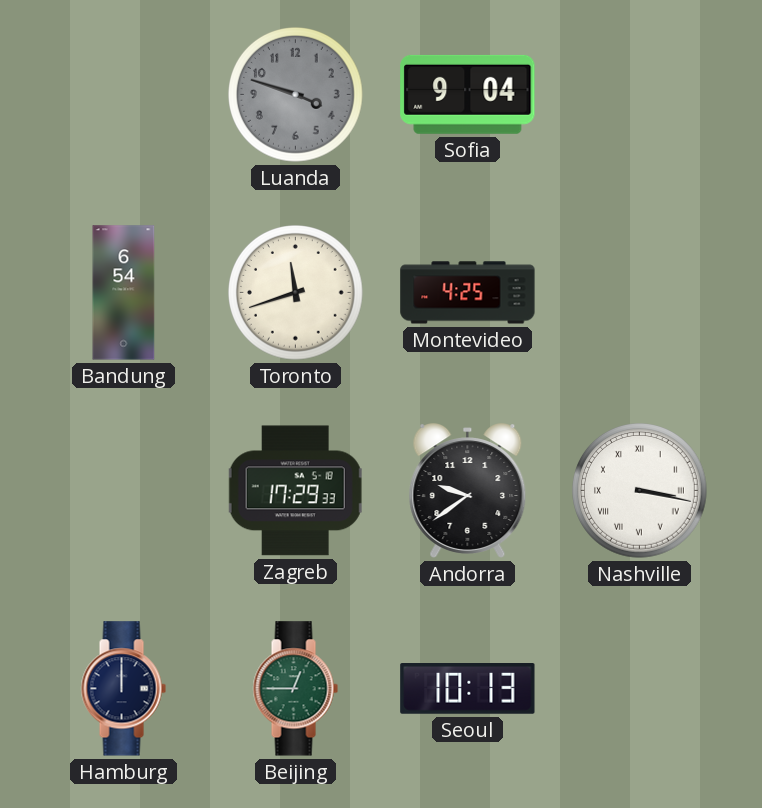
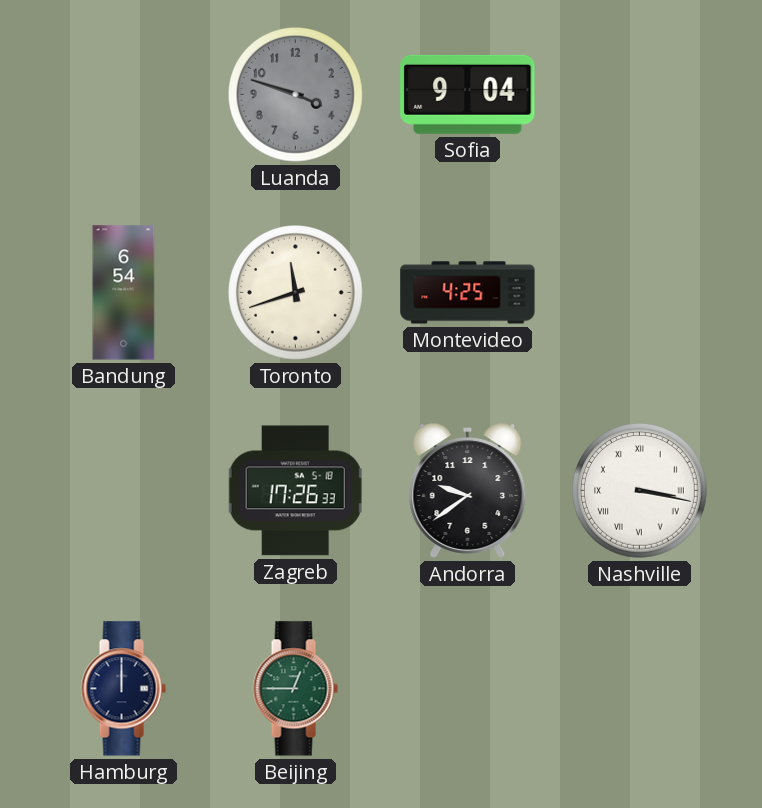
Zagreb: 17:29 -> 17:26 (295, 491)
Seoul: 10:13 -> none (468, 689)
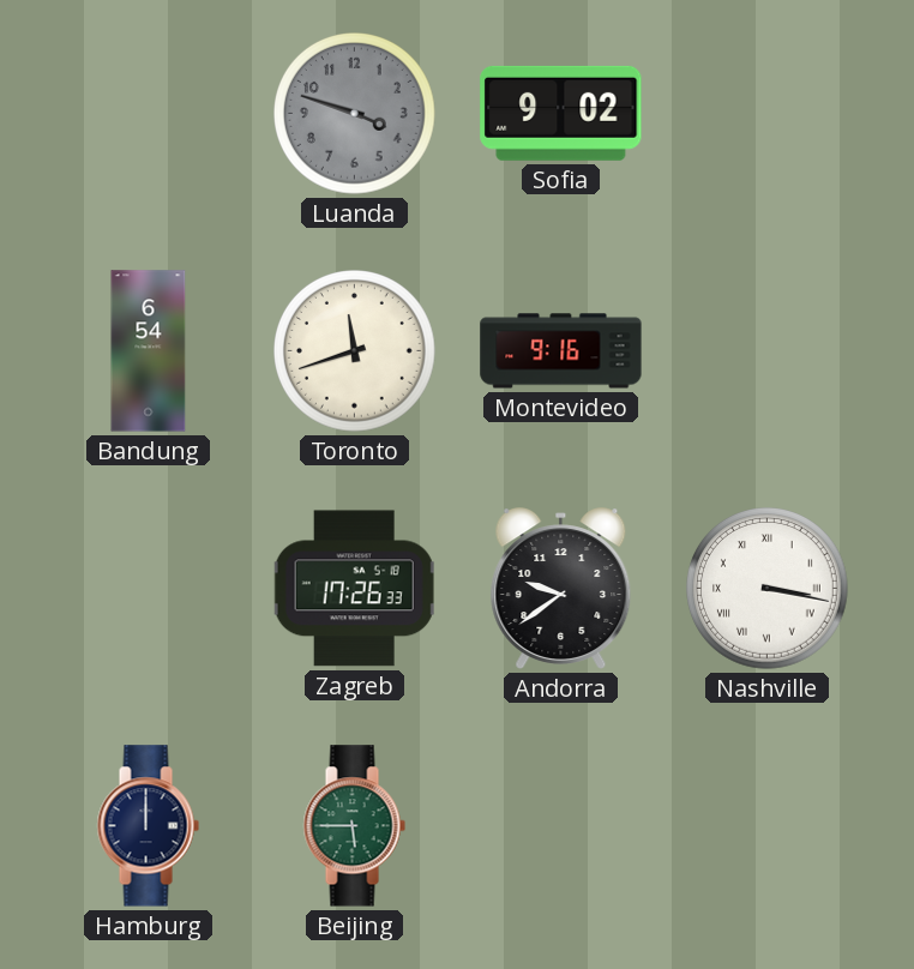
Sofia: 9:04 -> 9:02 (561, 113)
Montevideo: 4:25 -> 9:16 (561, 351)
Beijing: 12:45 -> 5:45 (354, 826)
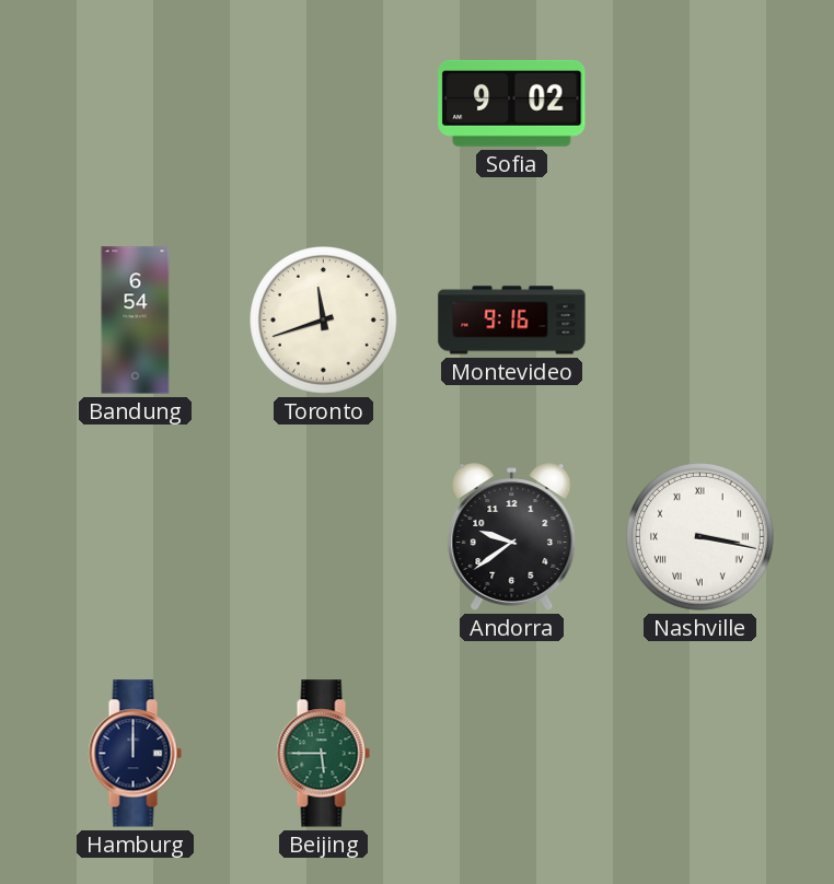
Luanda: 3:48 -> none (355, 114)
Zagreb: 17:26 -> none (354, 589)
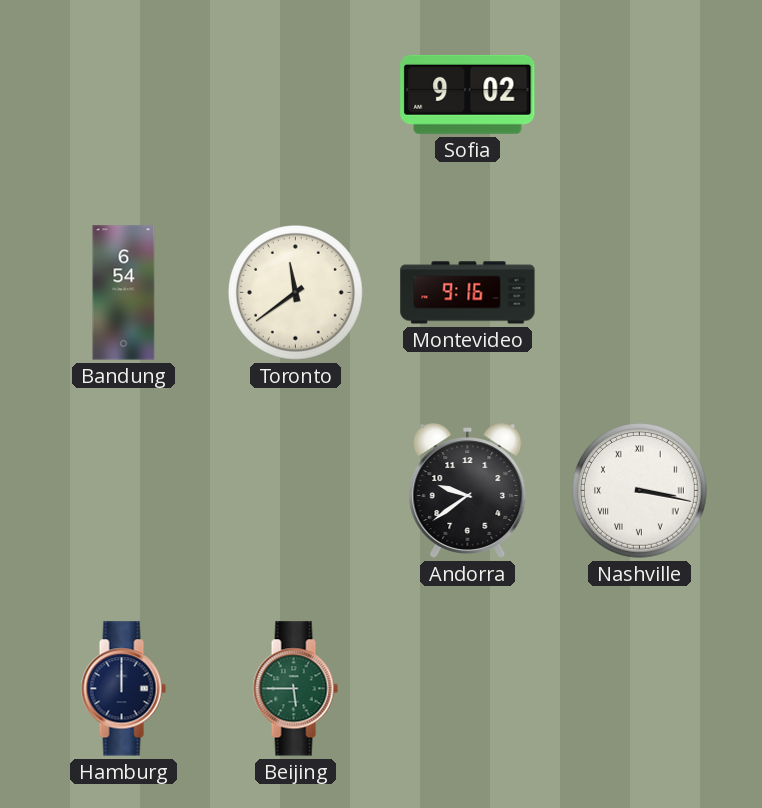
Toronto: 11:42 -> 11:39 (296, 293)
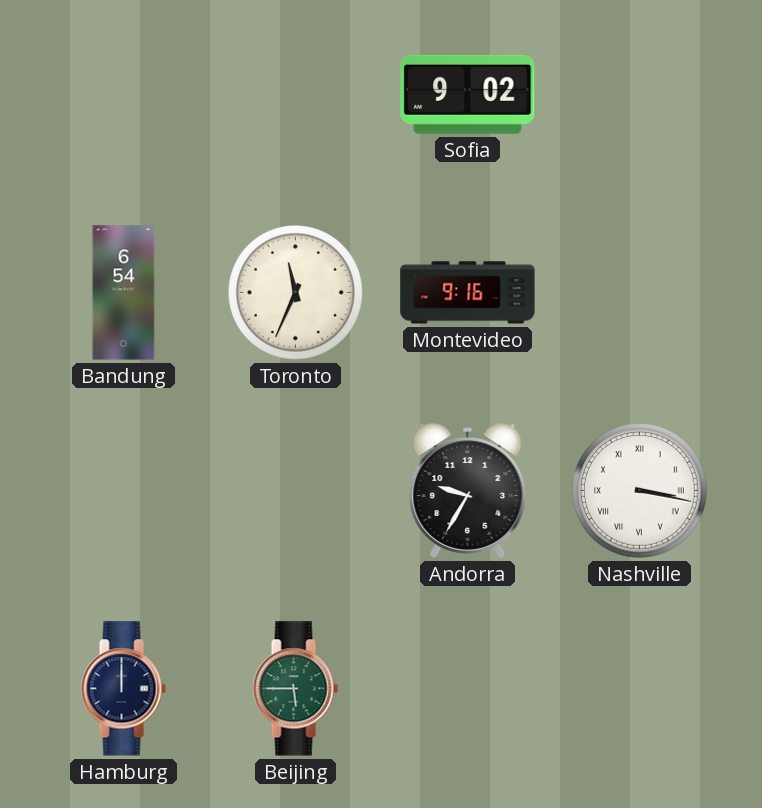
Toronto: 11:39 -> 11:34 (296, 293)
Andorra: 9:39 -> 9:35 (468, 491)
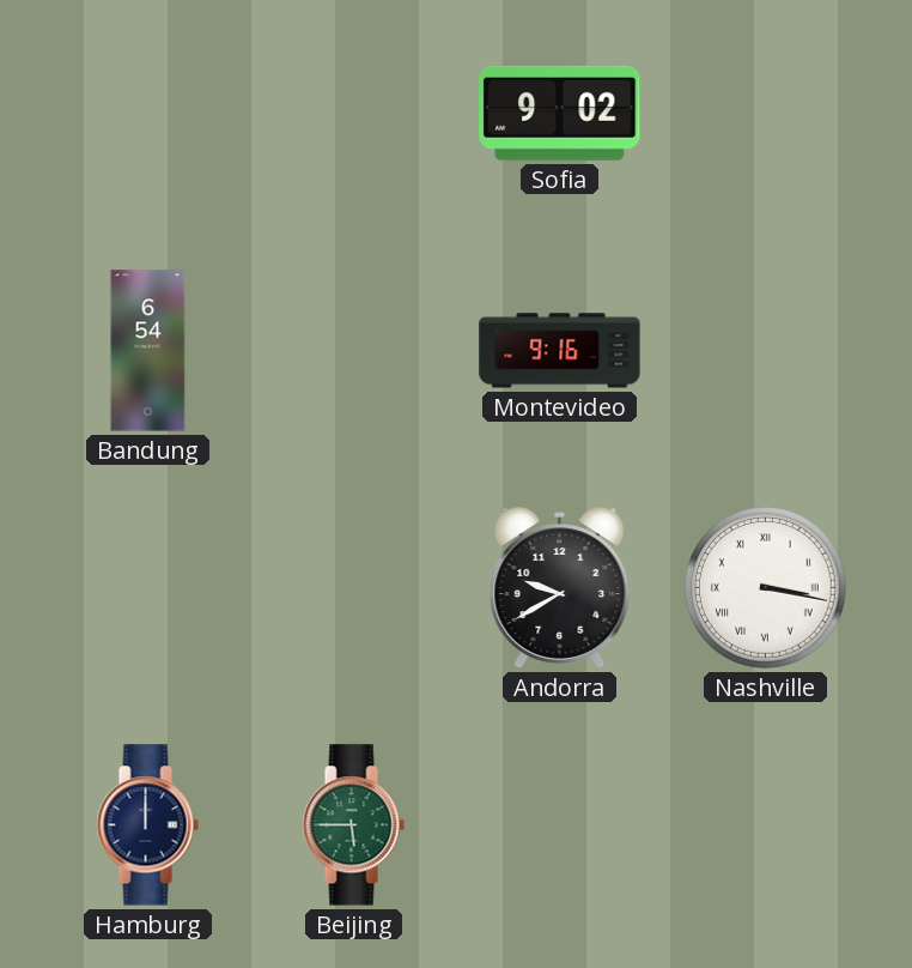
Toronto: 11:34 -> none (296, 293)
Andorra: 9:35 -> 9:40 (560, 588)
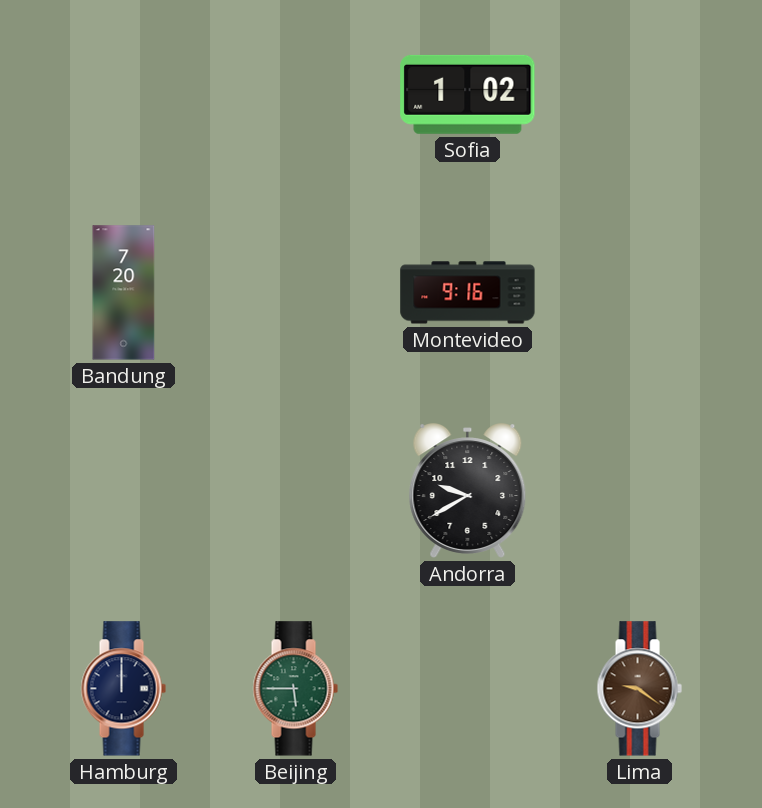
Sofia: 9:02 -> 1:02 (468, 94)
Bandung: 6:54 -> 7:20 (124, 293)
Nashville: 3:17 -> none (766, 588)
Lima: none -> 9:21 (639, 689)
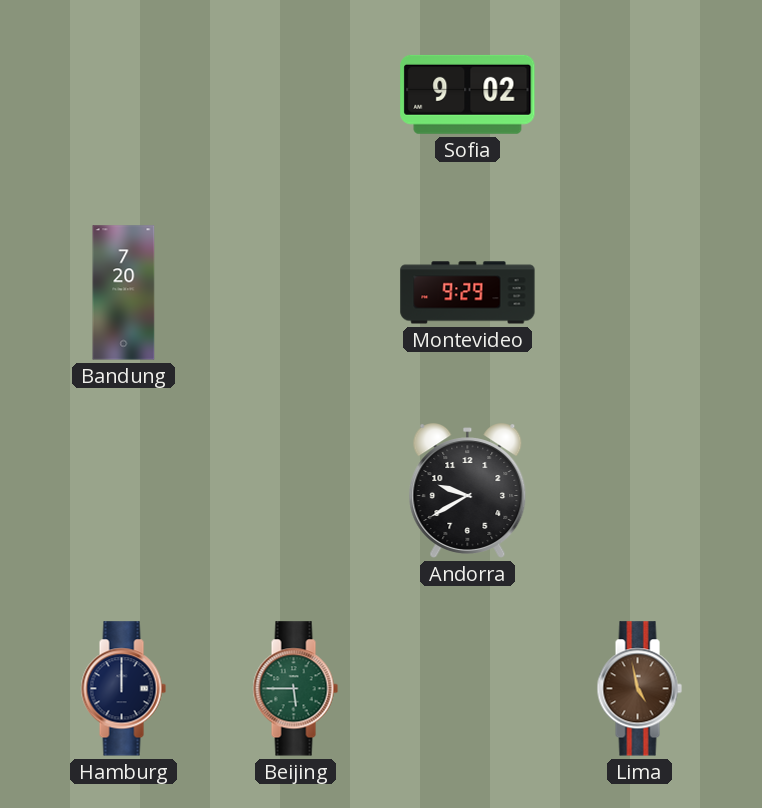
Sofia: 1:02 -> 9:02 (468, 94)
Montevideo: 9:16 -> 9:29 (468, 293)
Lima: 9:21 -> 4:58 (639, 689)
